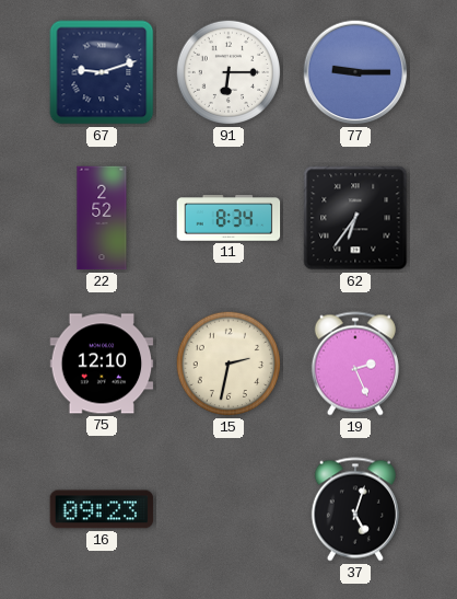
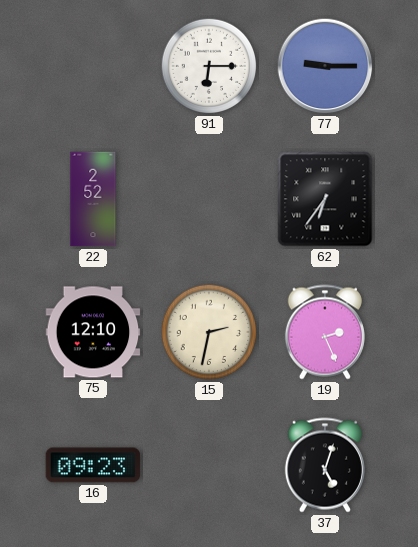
67: 9:12 -> none (102, 72)
11: 8:34 -> none (228, 218)
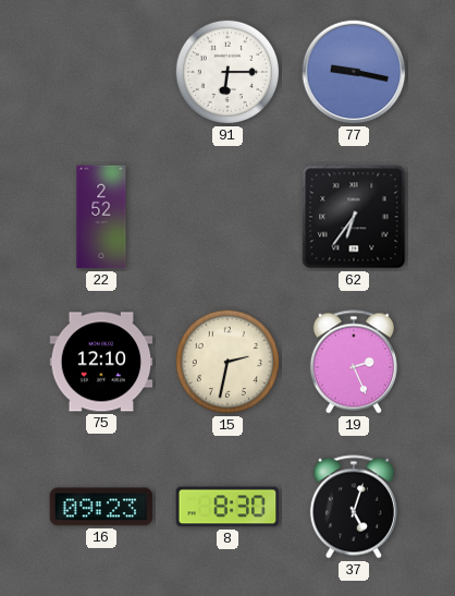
77: 9:15 -> 9:17 (354, 72)
8: none -> 8:30 (228, 507)
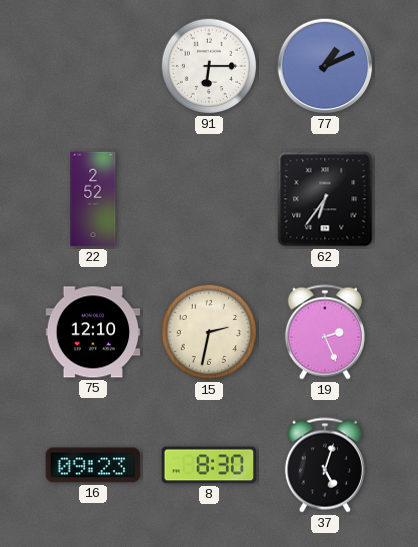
77: 9:17 -> 1:11 (325, 66)
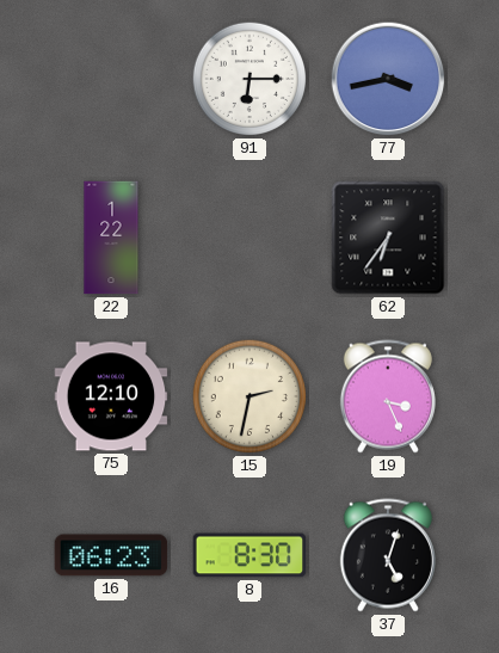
77: 1:11 -> 3:43 (388, 79)
22: 2:52 -> 1:22 (111, 238)
19: 2:26 -> 3:26 (388, 396)
16: 09:23 -> 06:23 (111, 555)
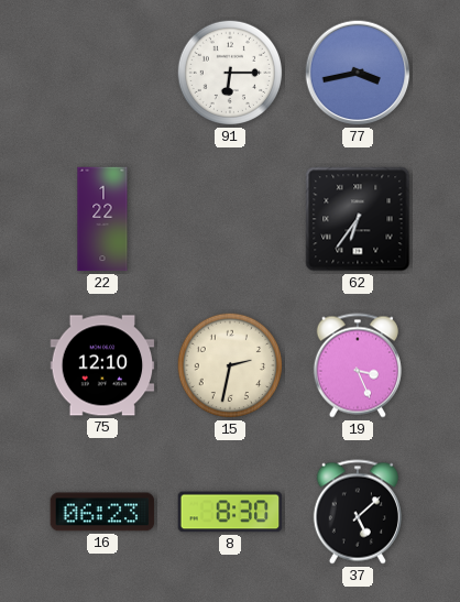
37: 5:03 -> 5:08 (358, 512)
